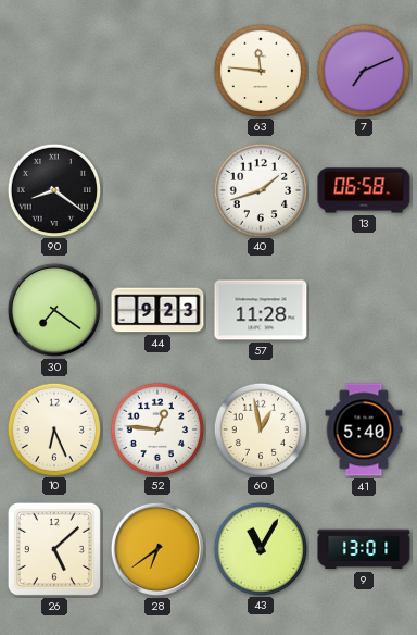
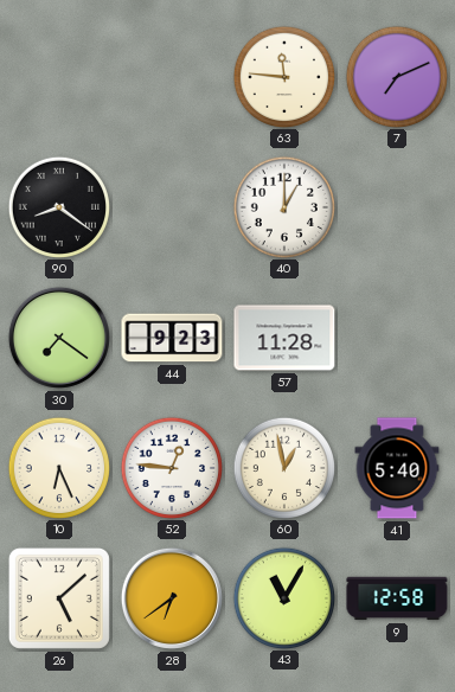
40: 1:42 -> 1:00 (283, 206)
13: 06:58 -> none (364, 190)
9: 13:01 -> 12:58 (397, 598)
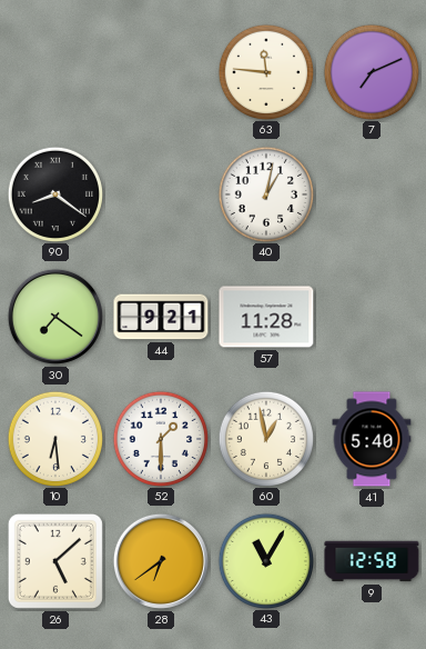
40: 1:00 -> 1:02 (265, 193)
44: 9:23 -> 9:21 (161, 317)
10: 6:26 -> 6:29 (54, 438)
52: 12:46 -> 1:30 (160, 438)
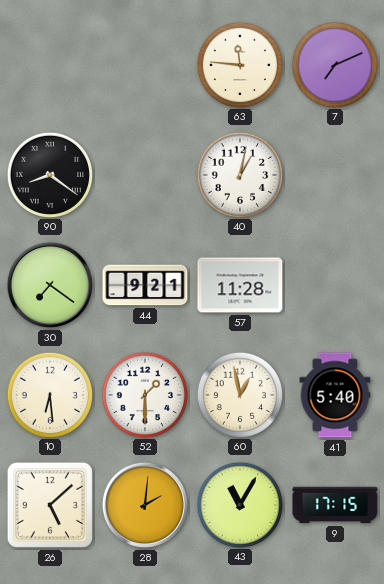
28: 6:39 -> 2:01 (145, 505)
9: 12:58 -> 17:15 (335, 505)
